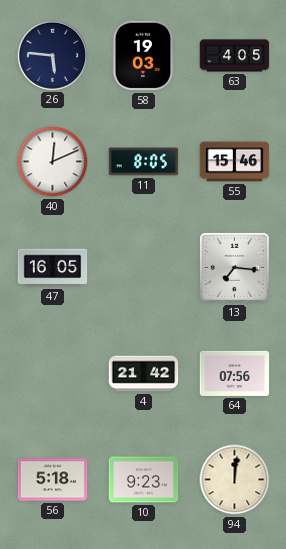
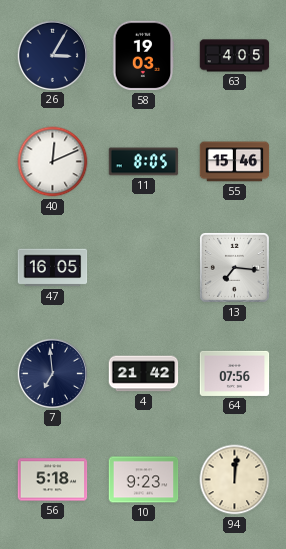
26: 5:46 -> 3:05 (52, 55)
7: none -> 6:59 (52, 373)
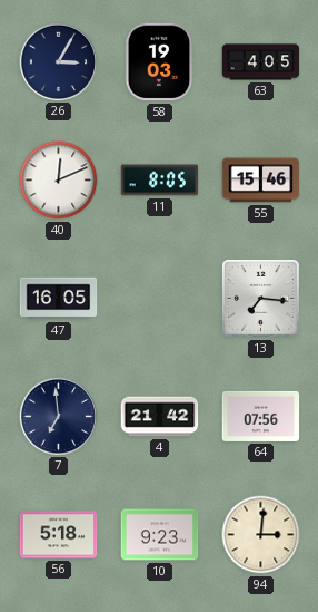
94: 12:01 -> 3:01 (261, 535)
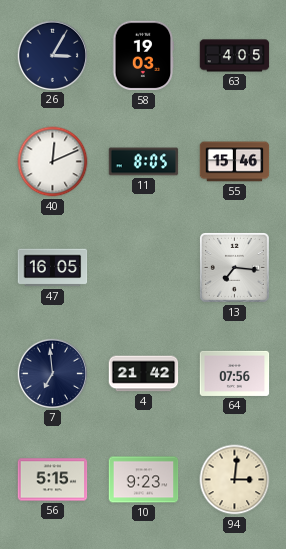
56: 5:18 -> 5:15 (53, 480)
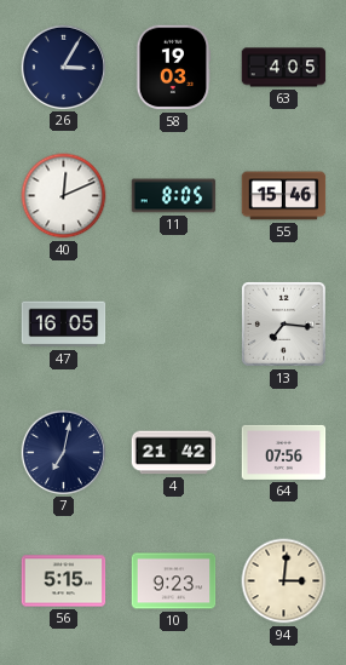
7: 6:59 -> 7:02 (63, 452)
